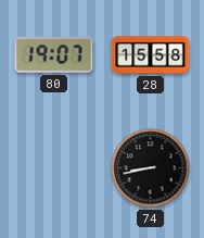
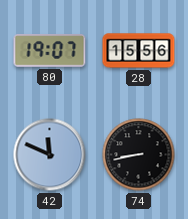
28: 15:58 -> 15:56 (139, 51)
42: none -> 11:49 (50, 155)
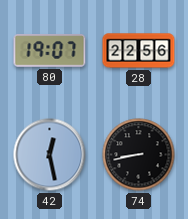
28: 15:56 -> 22:56 (139, 51)
42: 11:49 -> 12:28 (50, 155)
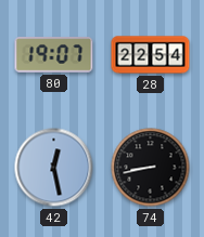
28: 22:56 -> 22:54 (151, 55)
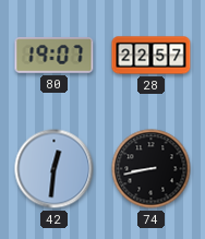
28: 22:54 -> 22:57 (152, 56)
42: 12:28 -> 12:31 (55, 169)
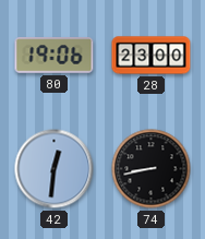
80: 19:07 -> 19:06 (55, 56)
28: 22:57 -> 23:00 (152, 56)
